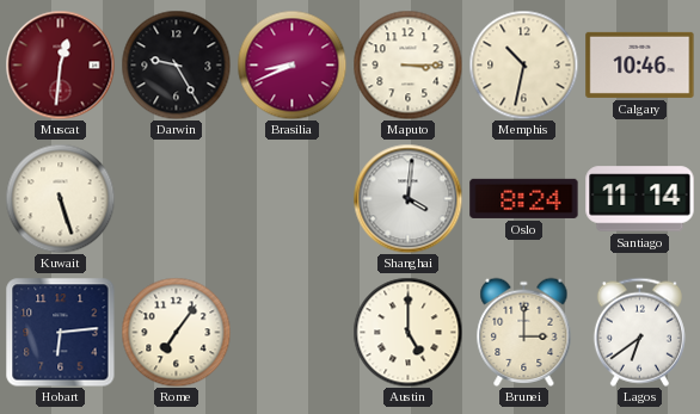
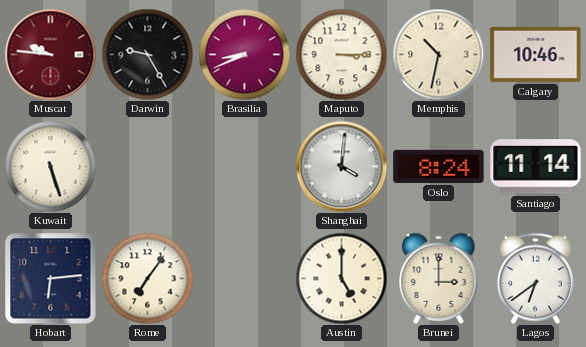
Muscat: 12:31 -> 9:46 (50, 54)
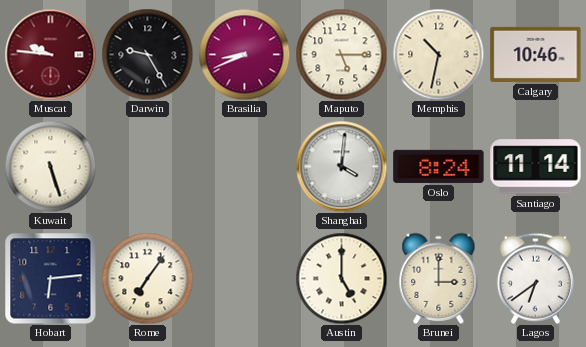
Maputo: 3:15 -> 5:15 (341, 54)
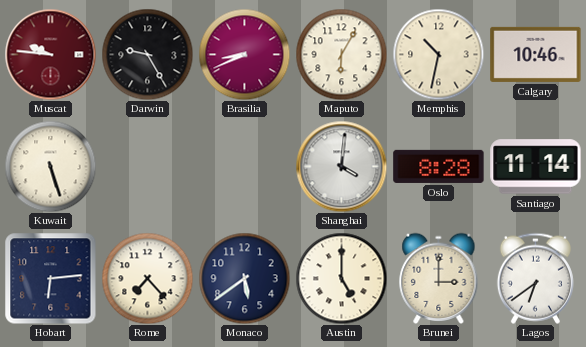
Maputo: 5:15 -> 6:05 (341, 54)
Oslo: 8:24 -> 8:28 (439, 166)
Rome: 7:06 -> 7:23 (147, 278)
Monaco: none -> 5:39 (244, 278)
